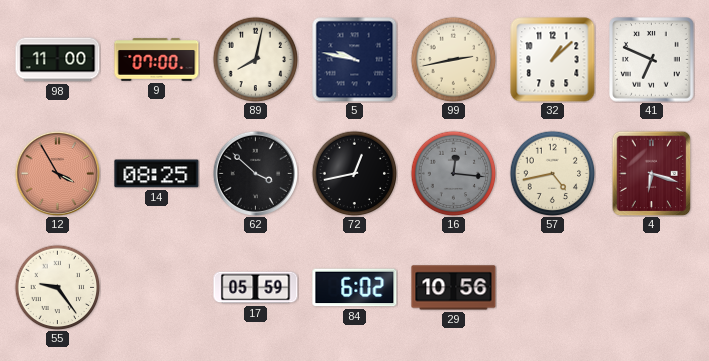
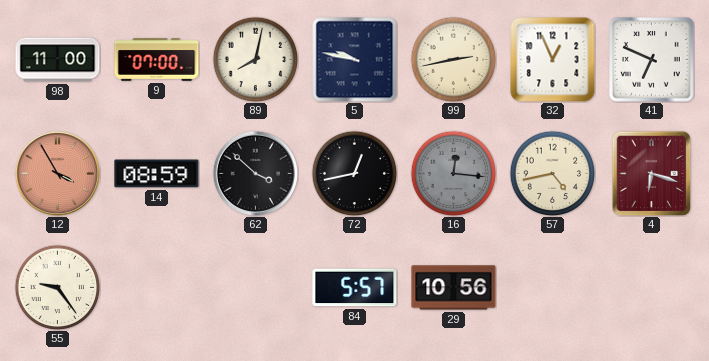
32: 1:08 -> 12:56 (553, 60)
14: 08:25 -> 08:59 (157, 174)
17: 05:59 -> none (256, 288)
84: 6:02 -> 5:57 (355, 288)
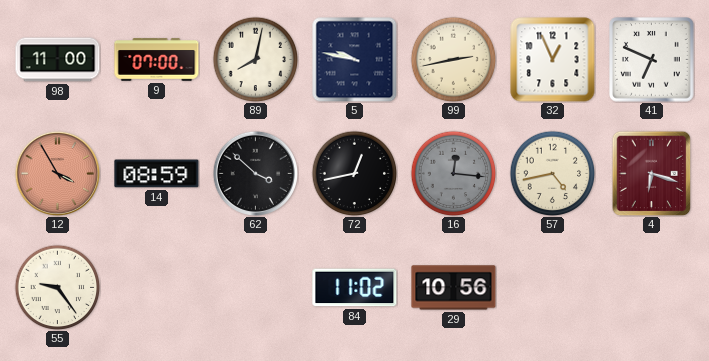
84: 5:57 -> 11:02 (355, 288)
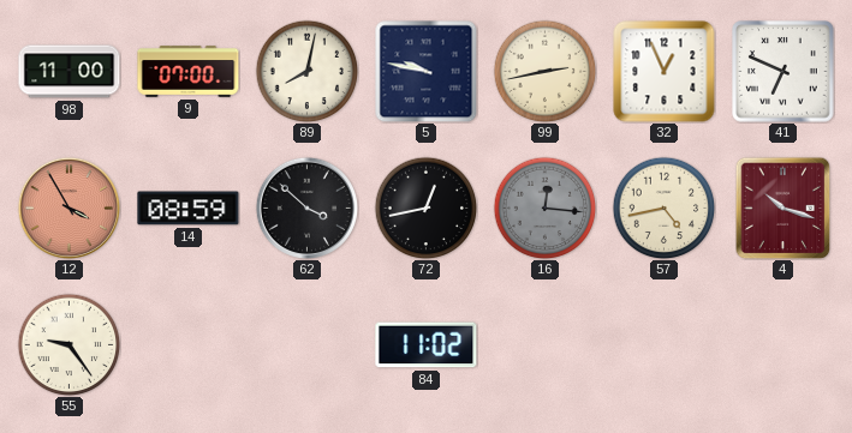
4: 6:18 -> 10:18 (784, 208)
29: 10:56 -> none (454, 288)
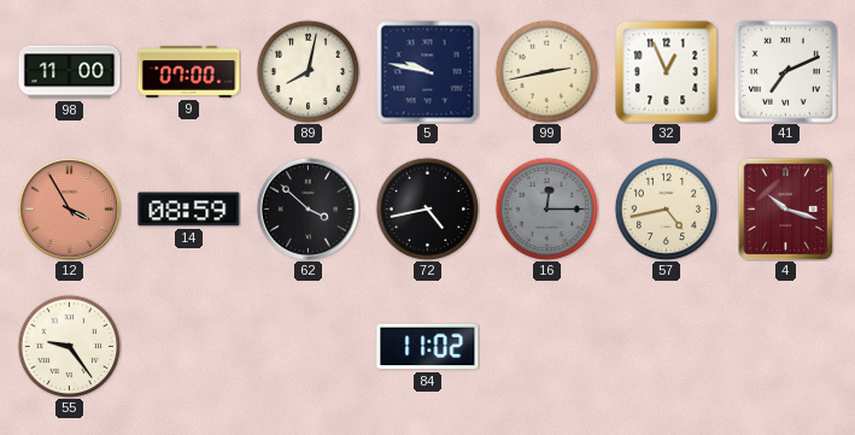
41: 6:49 -> 7:11 (786, 72)
72: 12:43 -> 4:43 (427, 208)
16: 12:16 -> 12:15 (546, 208)
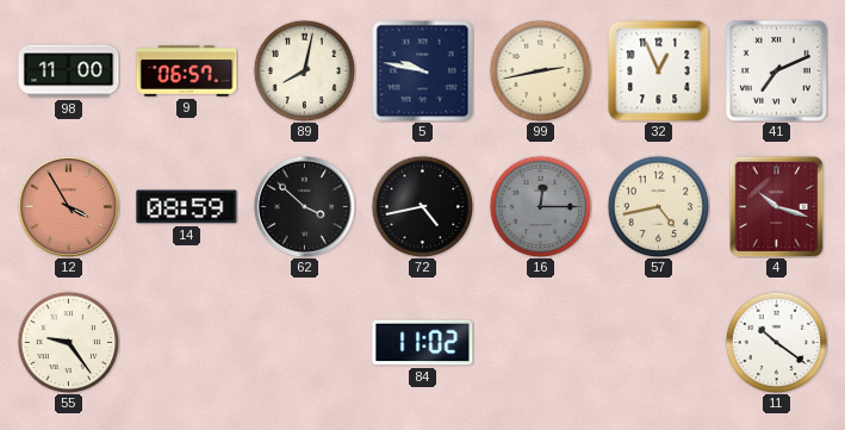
9: 07:00 -> 06:57 (187, 71)
11: none -> 10:21 (776, 342)
